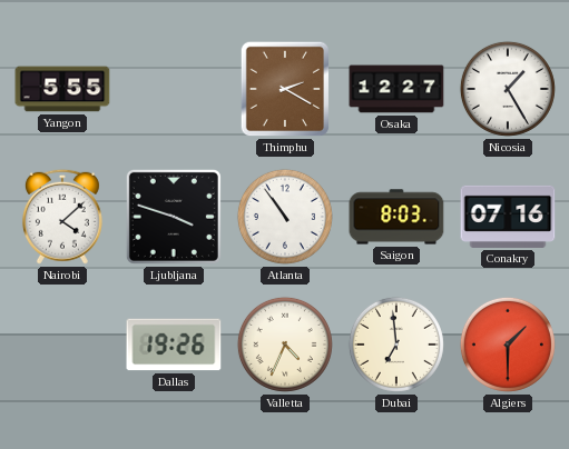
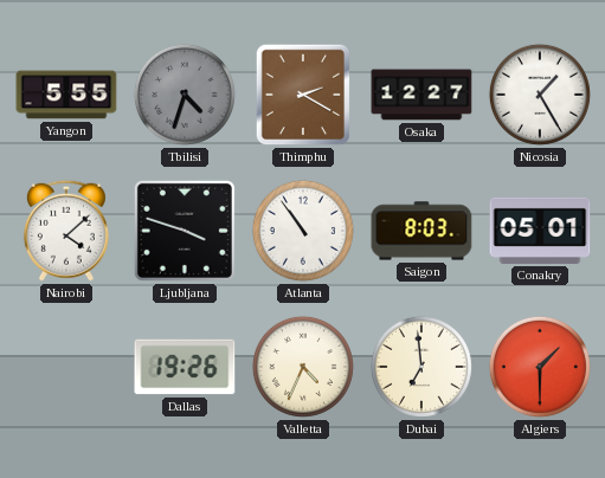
Tbilisi: none -> 4:33 (185, 95)
Conakry: 07:16 -> 05:01 (540, 231)
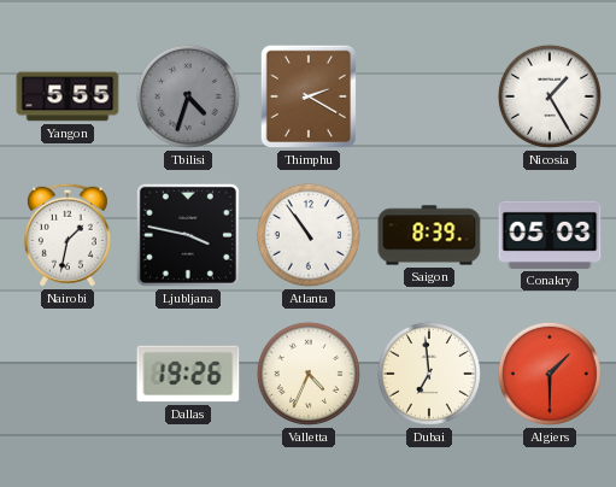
Osaka: 12:27 -> none (421, 95)
Nairobi: 4:08 -> 1:32 (68, 235)
Ljubljana: 3:48 -> 3:47 (188, 235)
Saigon: 8:03 -> 8:39 (429, 235)
Conakry: 05:01 -> 05:03 (550, 235)
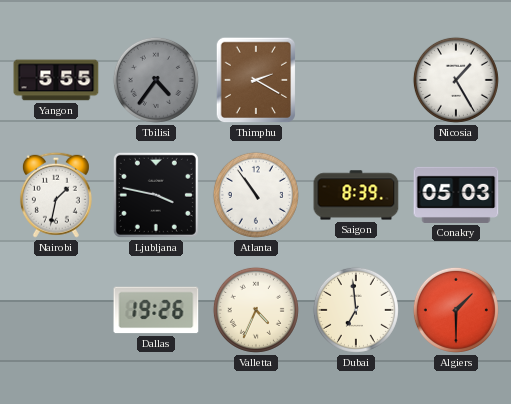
Tbilisi: 4:33 -> 4:36 (156, 80)
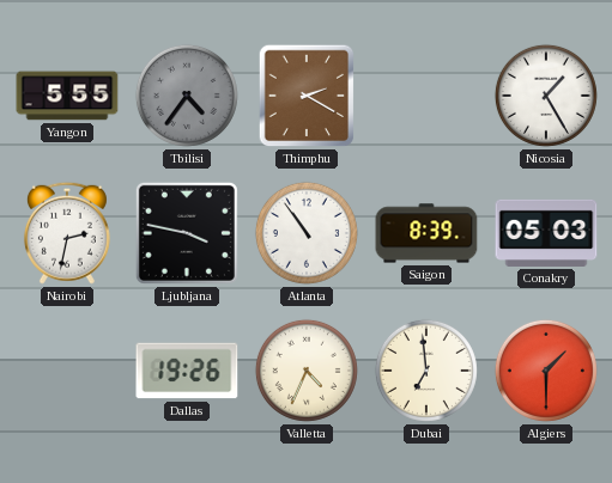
Nairobi: 1:32 -> 2:32 (67, 233)
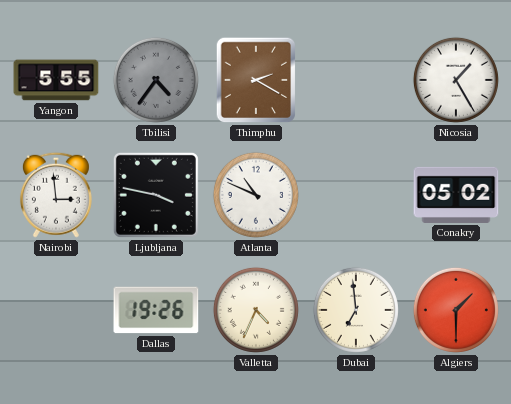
Nairobi: 2:32 -> 2:59 (56, 195)
Atlanta: 10:54 -> 10:49 (256, 195)
Saigon: 8:39 -> none (426, 233)
Conakry: 05:03 -> 05:02 (456, 195)
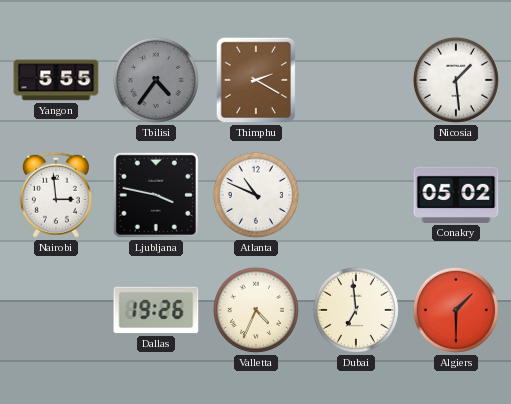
Nicosia: 1:25 -> 1:29 (456, 80)
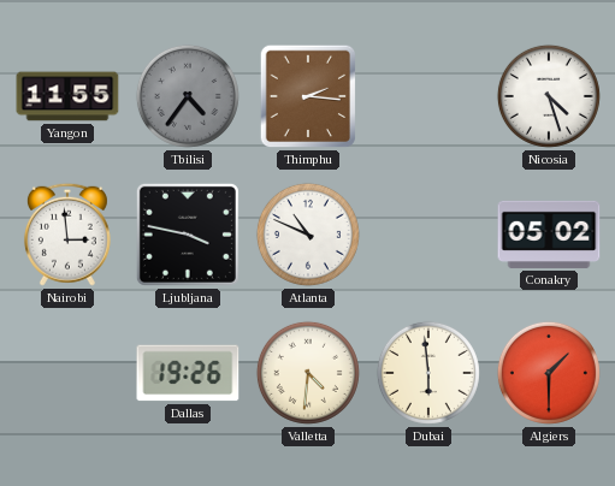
Yangon: 5:55 -> 11:55 (67, 96)
Thimphu: 2:20 -> 2:16 (308, 96)
Nicosia: 1:29 -> 4:27 (549, 96)
Valletta: 4:34 -> 4:31 (308, 373)
Dubai: 6:59 -> 5:59 (428, 373)
